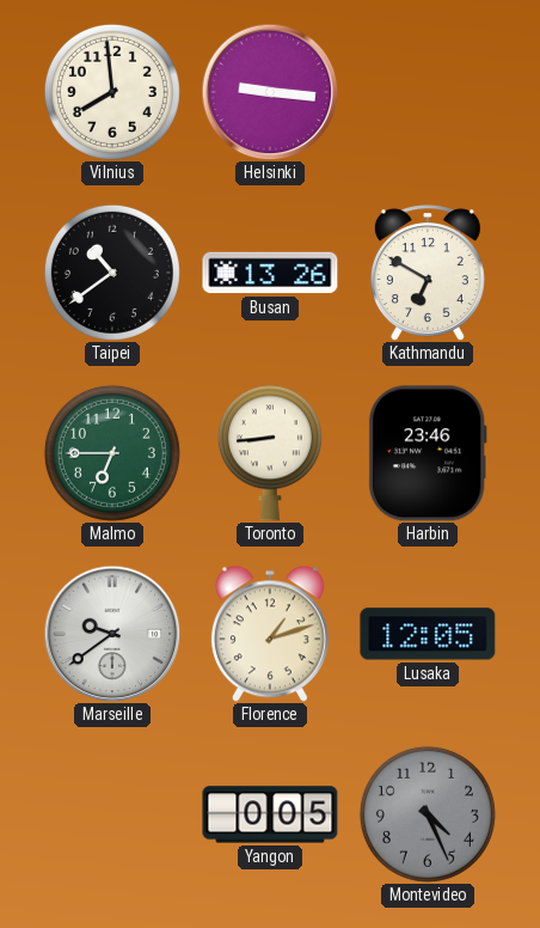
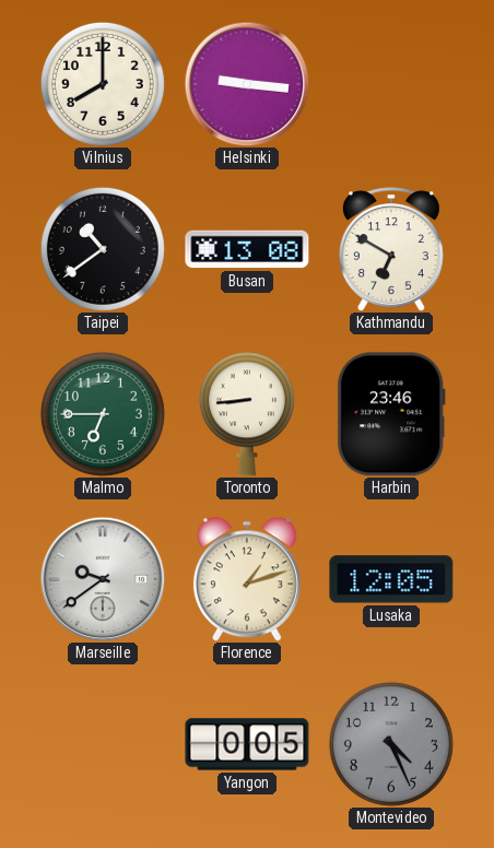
Vilnius: 7:59 -> 8:00 (103, 84)
Busan: 13:26 -> 13:08 (247, 249)
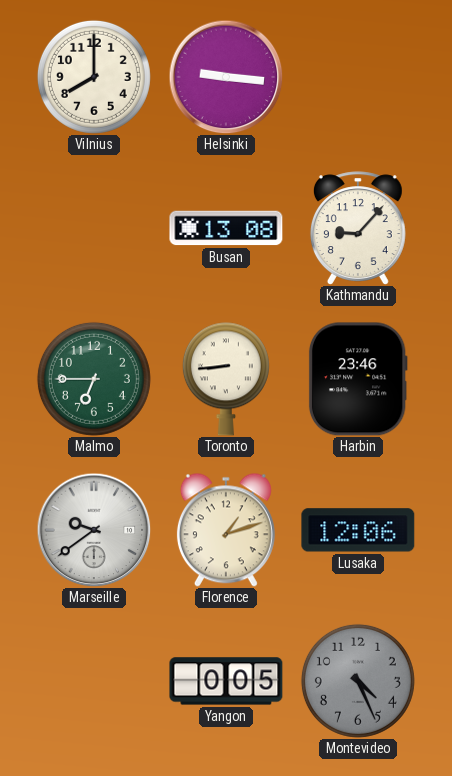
Taipei: 10:39 -> none (103, 249)
Kathmandu: 6:50 -> 9:07 (358, 228)
Lusaka: 12:05 -> 12:06 (358, 530)
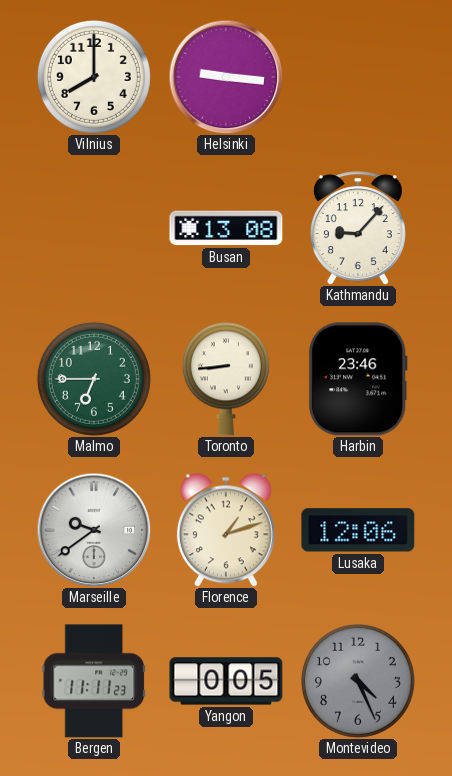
Bergen: none -> 11:11 (93, 681)
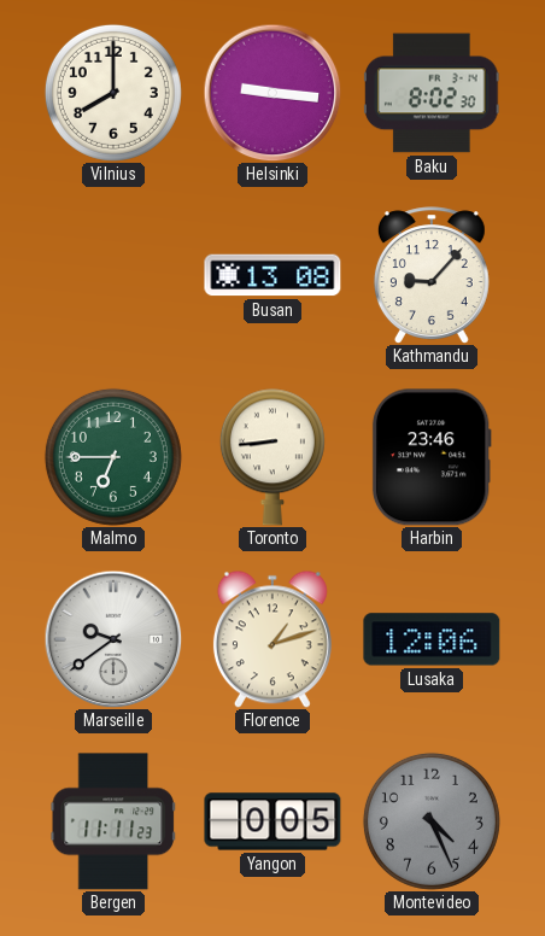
Baku: none -> 8:02 (433, 93)
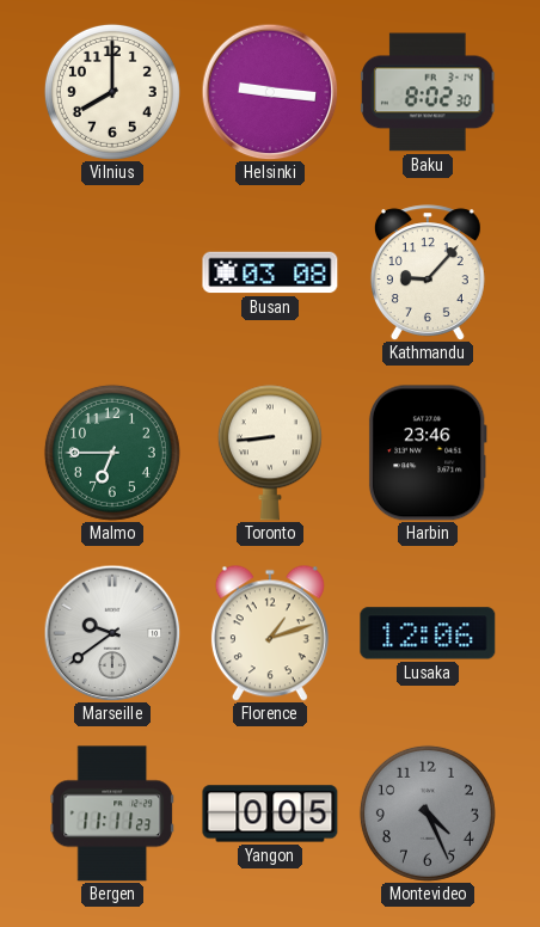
Busan: 13:08 -> 03:08 (270, 272)
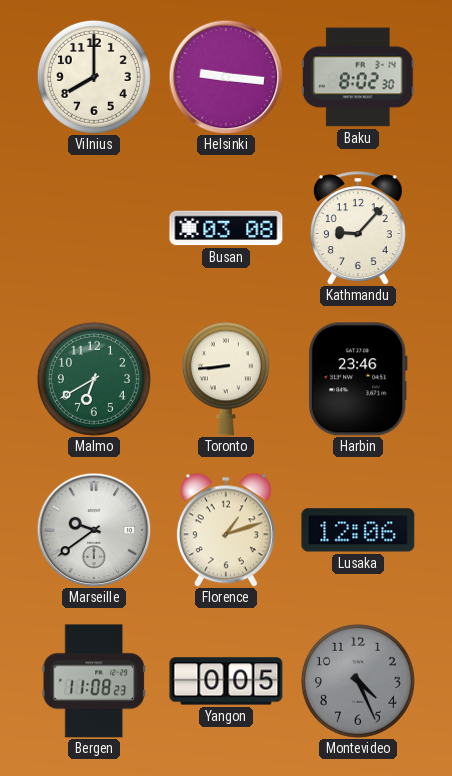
Malmo: 6:45 -> 6:40 (94, 379)
Bergen: 11:11 -> 11:08 (93, 681)
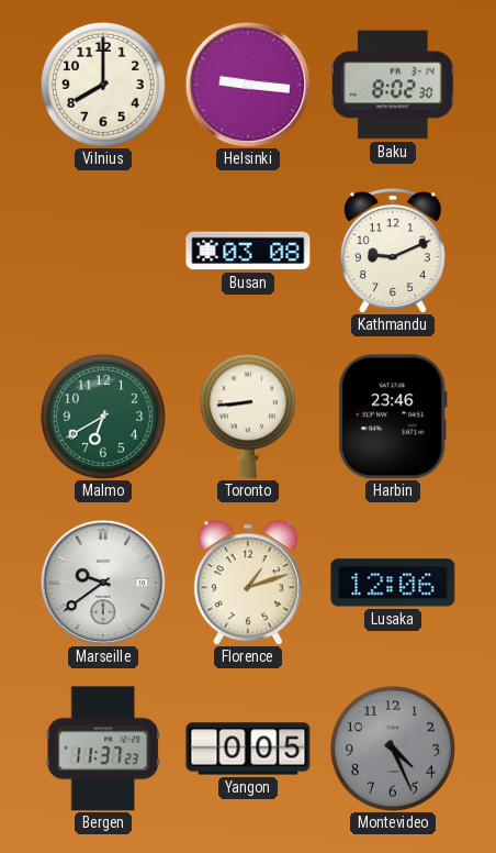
Kathmandu: 9:07 -> 9:11 (393, 251)
Bergen: 11:08 -> 11:37 (102, 749)
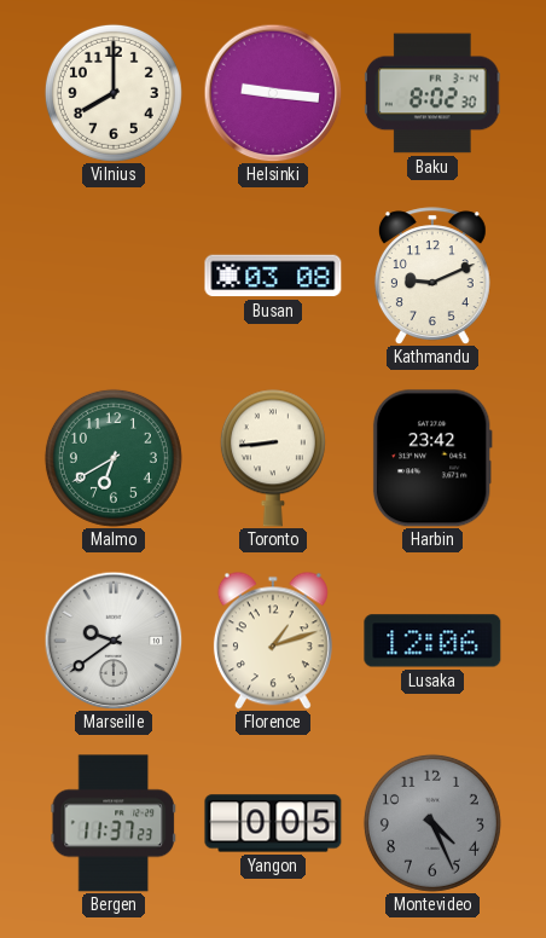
Harbin: 23:46 -> 23:42 (432, 458)
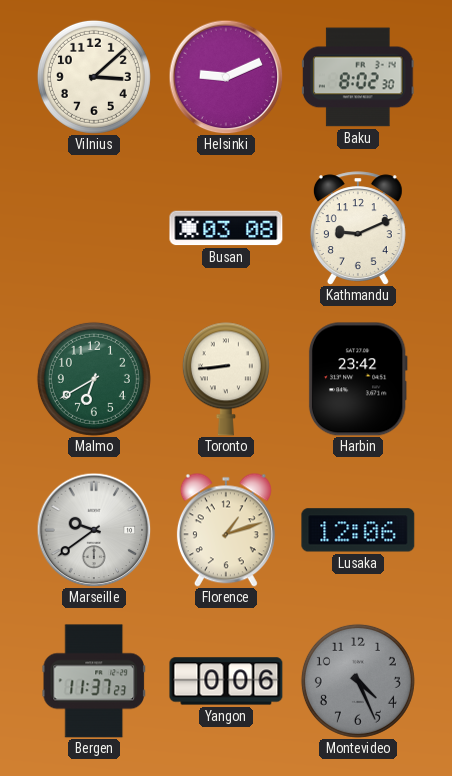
Vilnius: 8:00 -> 3:08 (94, 77)
Helsinki: 9:16 -> 9:11 (226, 77)
Yangon: 0:05 -> 0:06 (226, 681)
